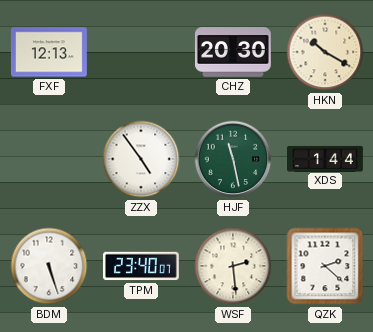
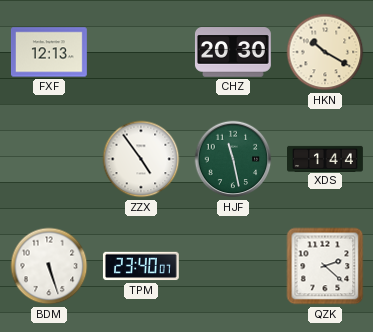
WSF: 2:29 -> none (233, 266)
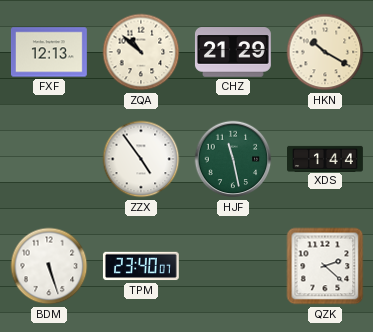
ZQA: none -> 10:52 (141, 52)
CHZ: 20:30 -> 21:29 (233, 52)
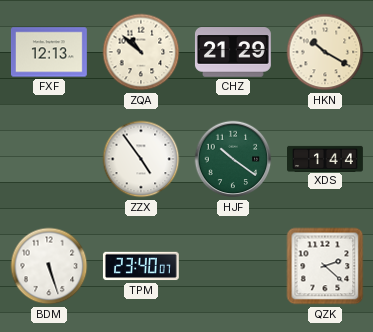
HJF: 11:28 -> 10:21 (233, 159)
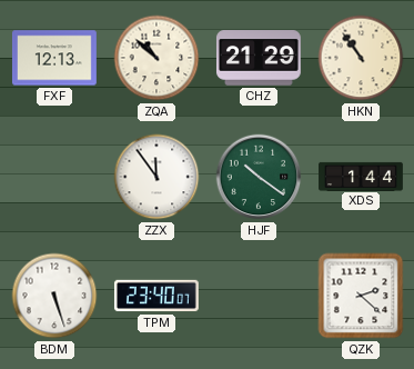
HKN: 10:20 -> 10:54 (361, 58)
ZZX: 4:54 -> 11:54 (156, 177)
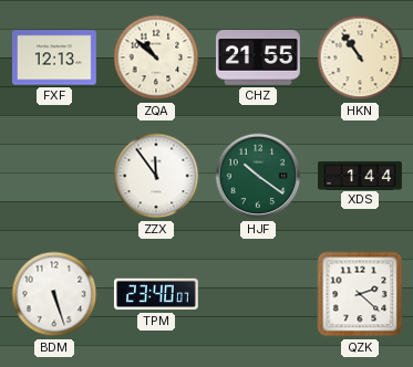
CHZ: 21:29 -> 21:55 (258, 57)
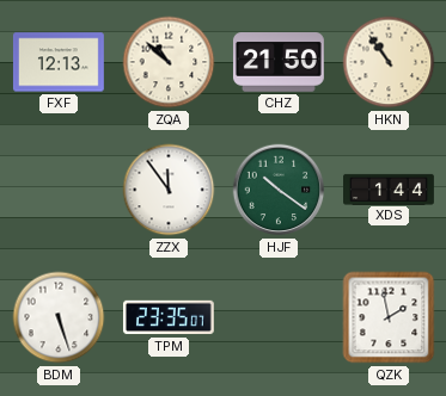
CHZ: 21:55 -> 21:50 (279, 62)
TPM: 23:40 -> 23:35 (169, 317)
QZK: 2:22 -> 1:58 (389, 317)
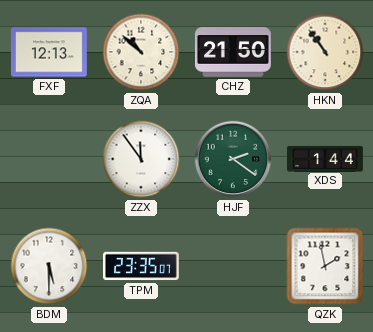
HJF: 10:21 -> 2:21 (233, 159)
BDM: 5:27 -> 5:30 (49, 266)
